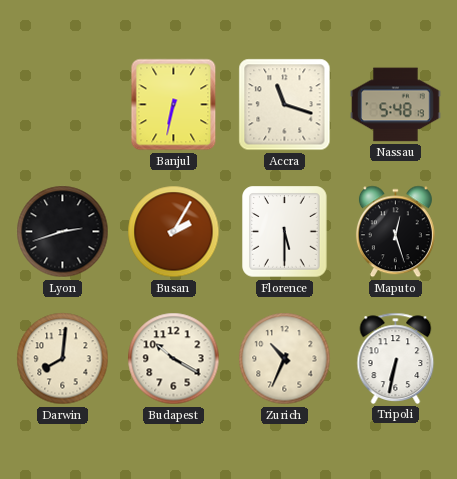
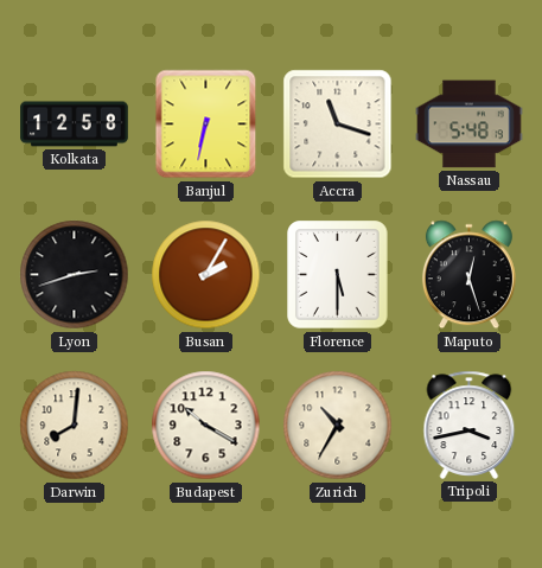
Kolkata: none -> 12:58 (75, 125)
Zurich: 10:34 -> 10:35 (338, 426)
Tripoli: 6:32 -> 3:43 (470, 425)
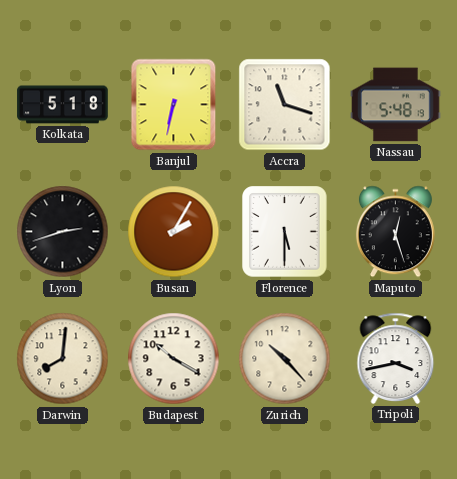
Kolkata: 12:58 -> 5:18 (63, 105)
Zurich: 10:35 -> 10:23 (285, 359)
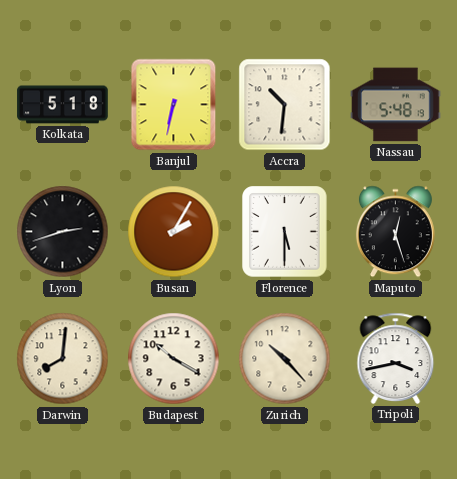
Accra: 11:18 -> 10:31 (285, 105)
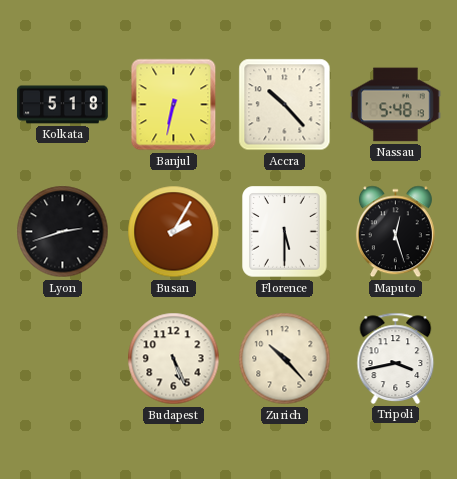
Accra: 10:31 -> 10:23 (285, 105)
Darwin: 8:01 -> none (63, 359)
Budapest: 10:20 -> 5:26 (174, 359)
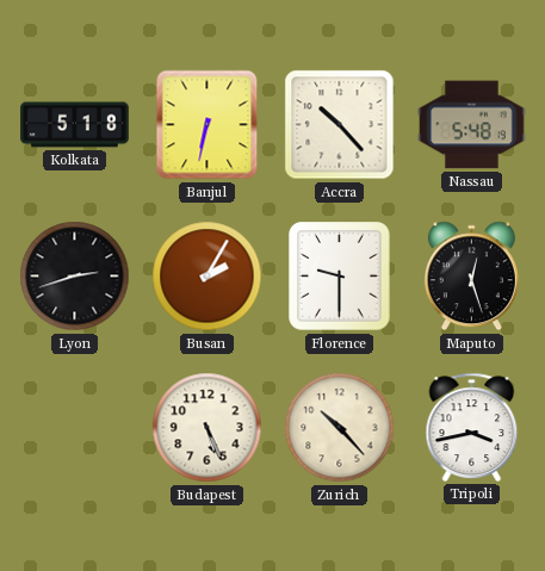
Florence: 5:30 -> 9:30 (340, 277)
